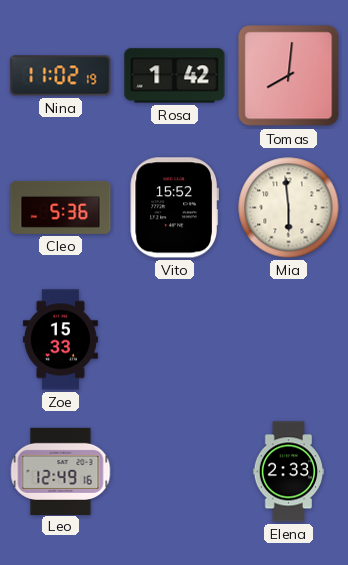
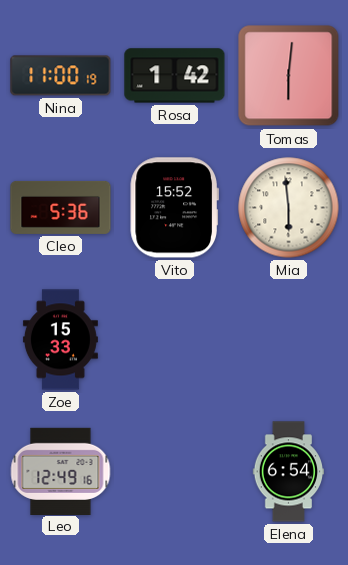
Nina: 11:02 -> 11:00 (61, 76)
Tomas: 8:01 -> 6:01 (289, 76)
Elena: 2:33 -> 6:54 (288, 472)
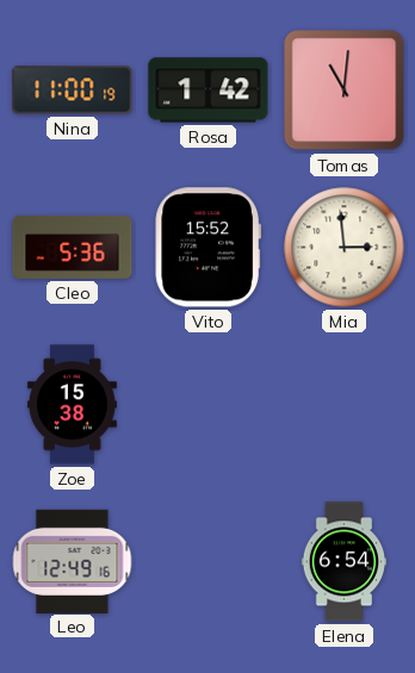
Tomas: 6:01 -> 11:01 (345, 91)
Mia: 5:59 -> 2:59 (345, 248)
Zoe: 15:33 -> 15:38 (72, 405)
